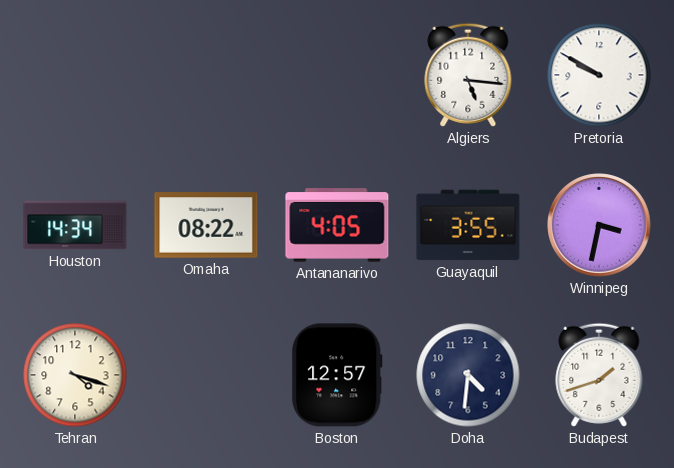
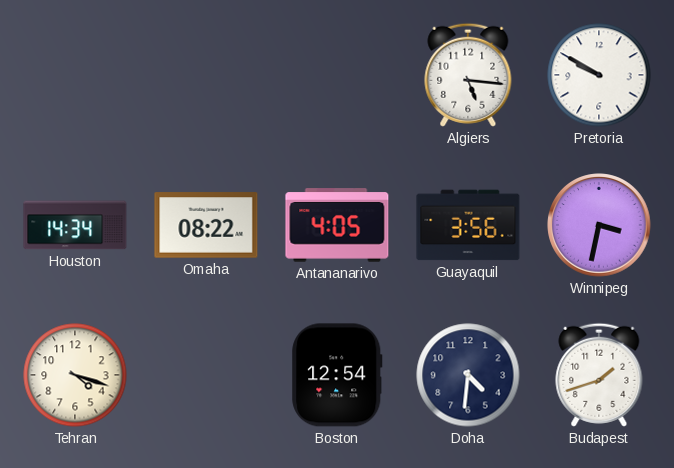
Guayaquil: 3:55 -> 3:56 (468, 225)
Boston: 12:57 -> 12:54 (337, 375)
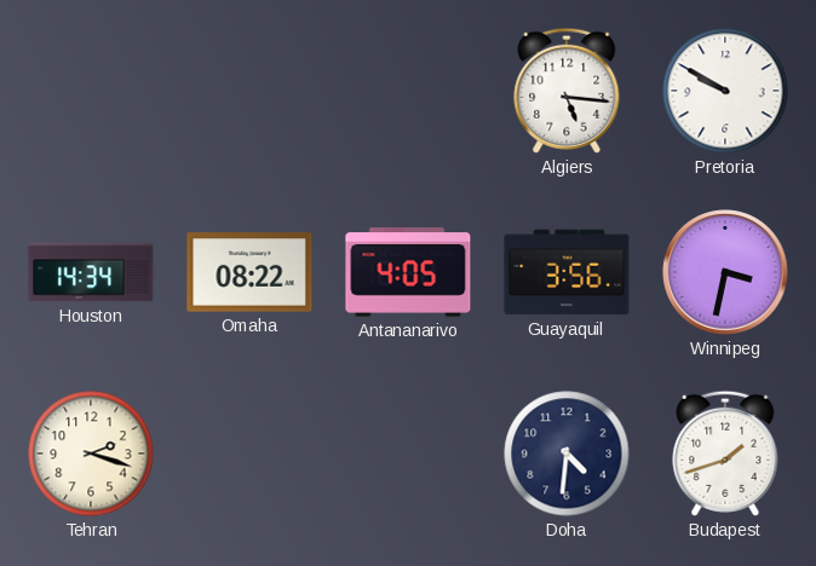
Tehran: 4:18 -> 2:18 (91, 454)
Boston: 12:54 -> none (337, 375)
